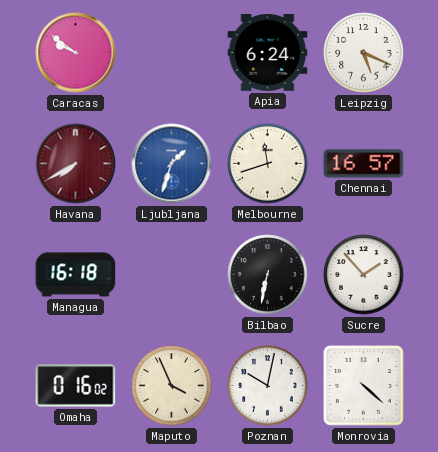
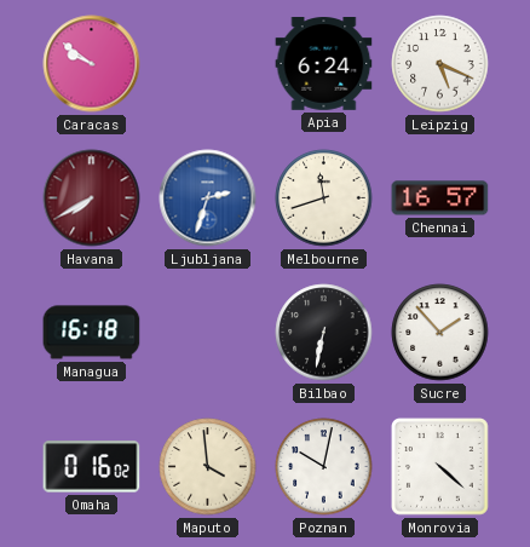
Ljubljana: 1:33 -> 2:33 (208, 198)
Maputo: 3:56 -> 3:59 (208, 467)
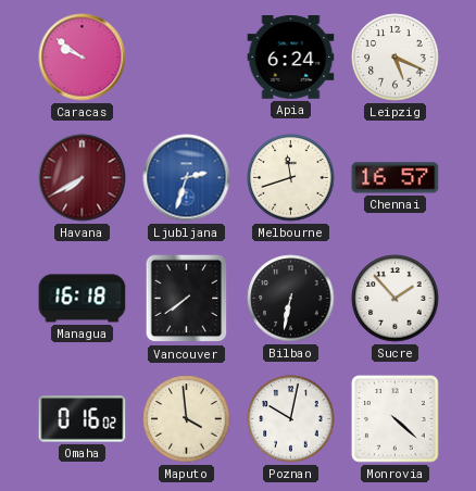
Vancouver: none -> 7:39 (187, 299)
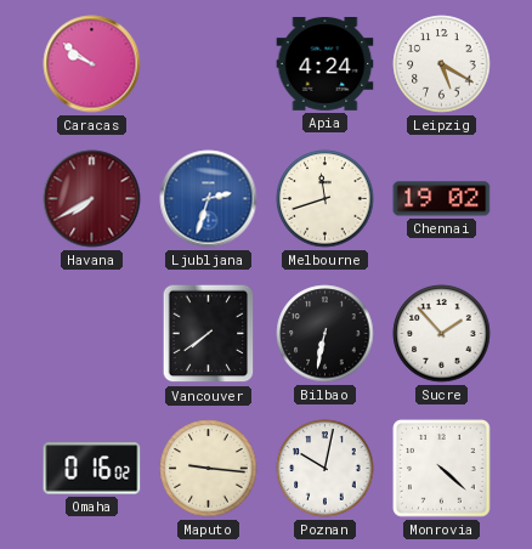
Apia: 6:24 -> 4:24 (326, 64)
Leipzig: 5:19 -> 5:20 (442, 64)
Chennai: 16:57 -> 19:02 (442, 199)
Managua: 16:18 -> none (83, 299)
Maputo: 3:59 -> 9:16 (209, 469)
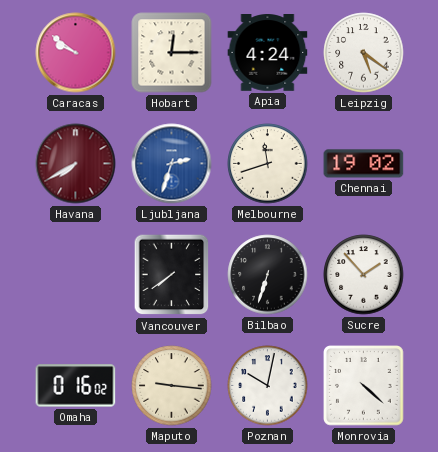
Hobart: none -> 12:15 (172, 53)
Leipzig: 5:20 -> 5:21 (364, 53)
Bilbao: 6:32 -> 6:33 (268, 275)
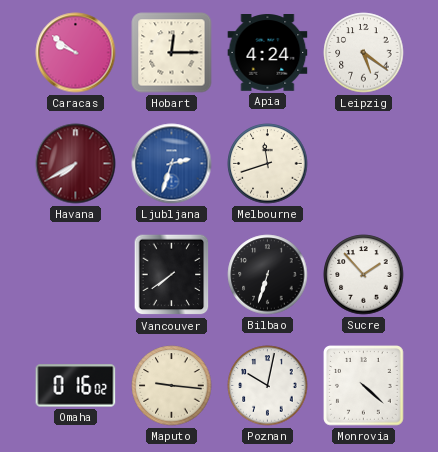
Chennai: 19:02 -> none (364, 164)
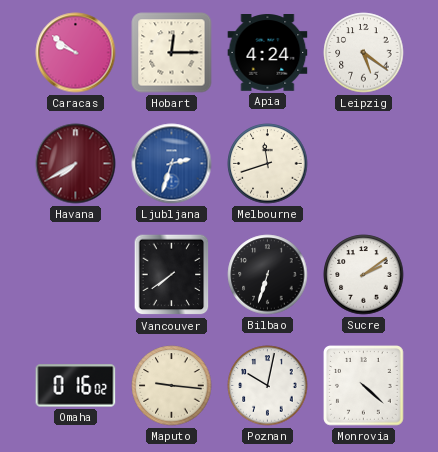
Sucre: 1:53 -> 2:09 (364, 275)
